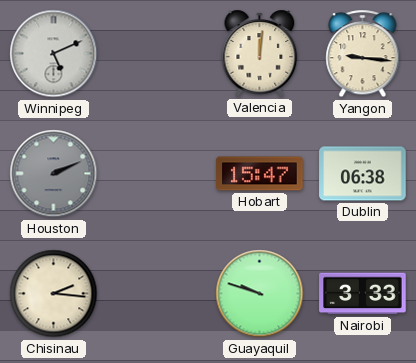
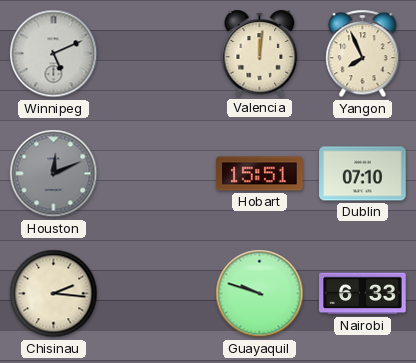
Yangon: 9:16 -> 7:56 (363, 54)
Houston: 2:11 -> 12:11 (54, 174)
Hobart: 15:47 -> 15:51 (260, 174)
Dublin: 06:38 -> 07:10 (363, 174)
Nairobi: 3:33 -> 6:33 (363, 294)
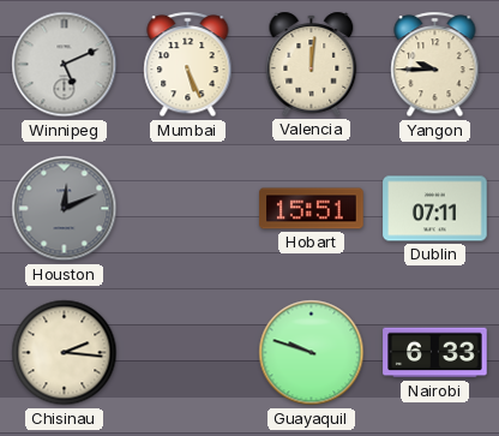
Mumbai: none -> 5:26 (188, 65)
Yangon: 7:56 -> 9:45 (435, 65)
Dublin: 07:10 -> 07:11 (435, 209)
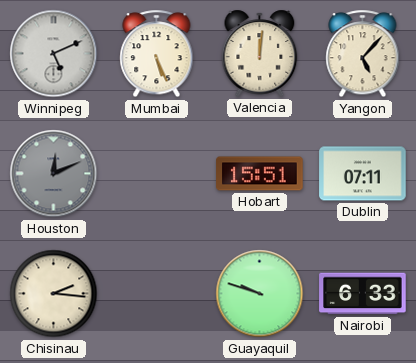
Yangon: 9:45 -> 5:07 (363, 54)
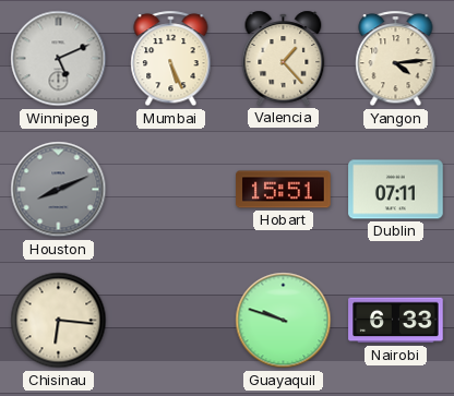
Valencia: 12:01 -> 1:23 (284, 58)
Yangon: 5:07 -> 4:14 (396, 59)
Houston: 12:11 -> 8:11 (59, 190)
Chisinau: 2:16 -> 6:16 (59, 321)
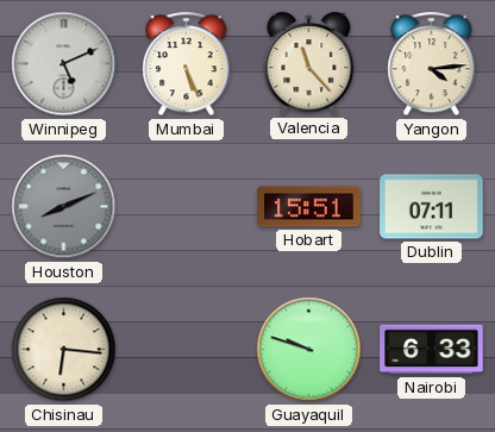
Valencia: 1:23 -> 11:23 (309, 63)
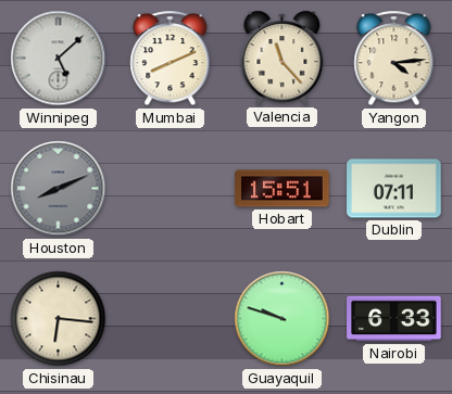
Winnipeg: 5:11 -> 5:08 (59, 59)
Mumbai: 5:26 -> 8:11 (171, 59)
